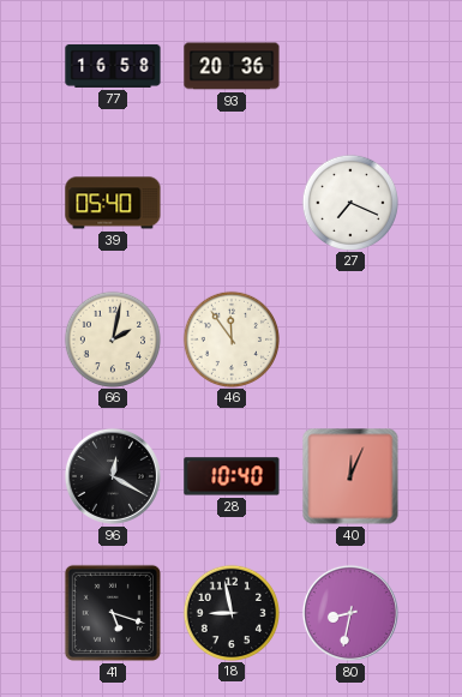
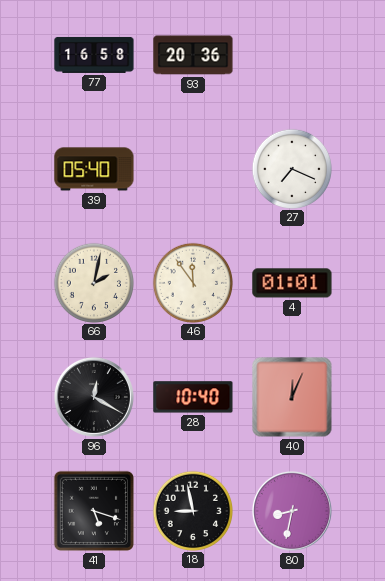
4: none -> 01:01 (292, 283)
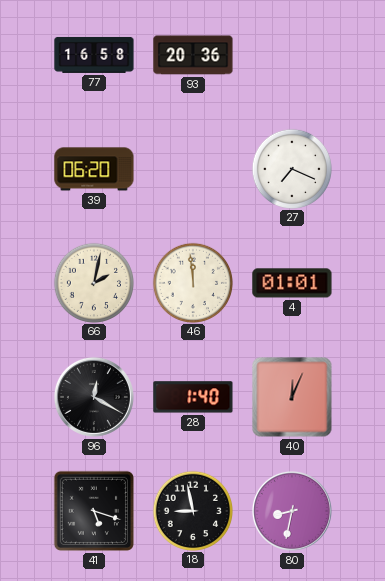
39: 05:40 -> 06:20 (94, 169)
46: 11:54 -> 11:59 (192, 282)
28: 10:40 -> 1:40 (193, 397)
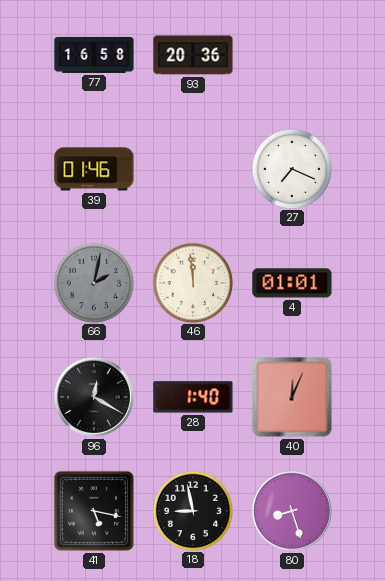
39: 06:20 -> 01:46 (94, 169)
66 dial: cream -> grey (93, 282)
41: 5:18 -> 5:17 (94, 511)
80: 8:32 -> 8:27 (292, 511)
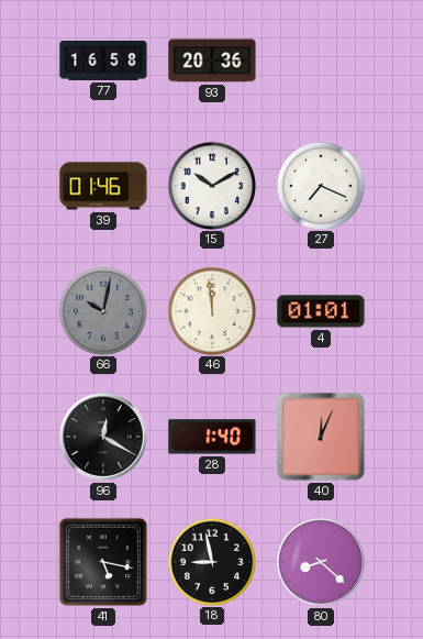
15: none -> 10:10 (211, 185)
66: 2:02 -> 10:02 (102, 310)
80: 8:27 -> 8:22 (321, 562)
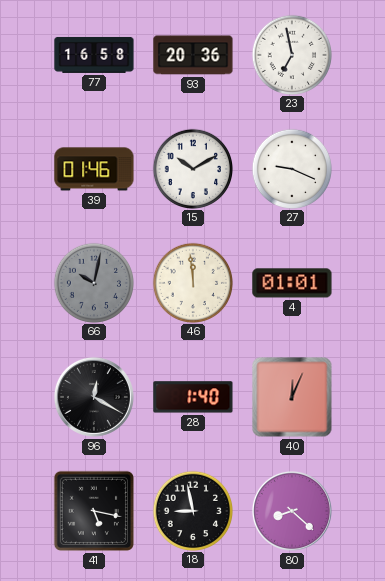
23: none -> 6:58 (291, 54)
27: 7:19 -> 9:19 (291, 168)
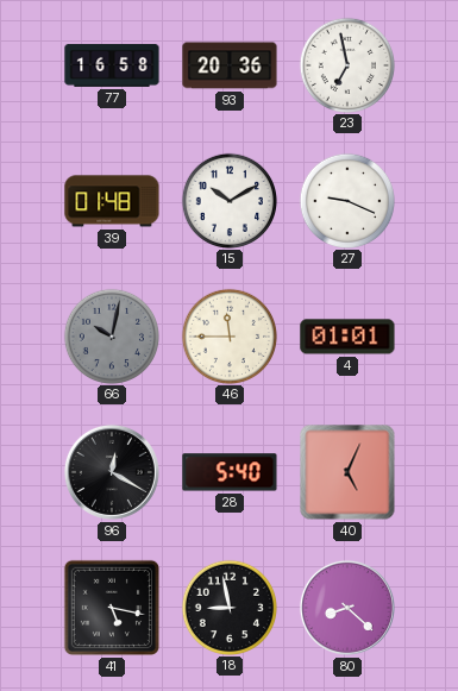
39: 01:46 -> 01:48 (112, 201)
46: 11:59 -> 11:45 (228, 335)
28: 1:40 -> 5:40 (230, 472)
40: 12:04 -> 5:04 (347, 472)
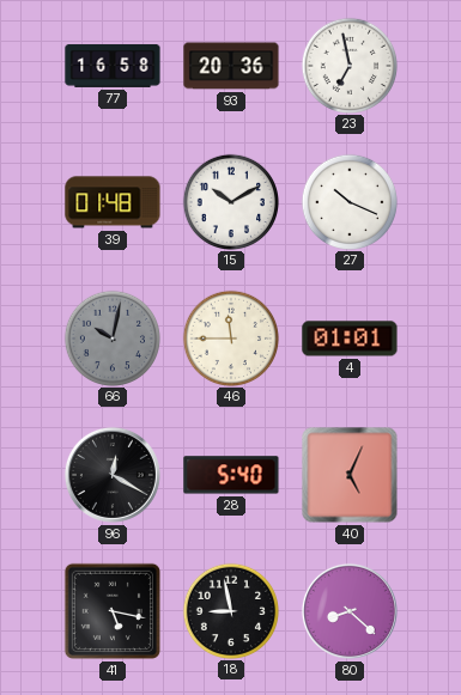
27: 9:19 -> 10:19 (348, 201)
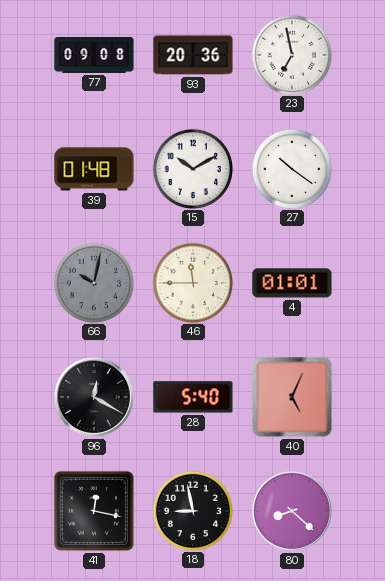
77: 16:58 -> 09:08 (94, 55)
27: 10:19 -> 10:21 (291, 168)
41: 5:17 -> 12:17 (94, 511)
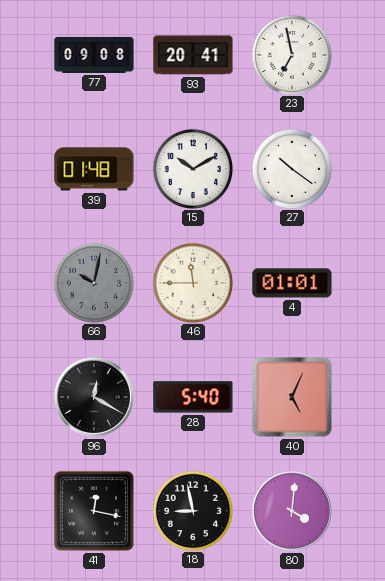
93: 20:36 -> 20:41 (193, 55)
80: 8:22 -> 4:01 (292, 511)
